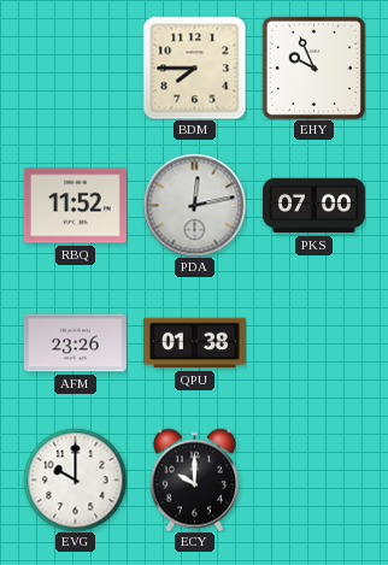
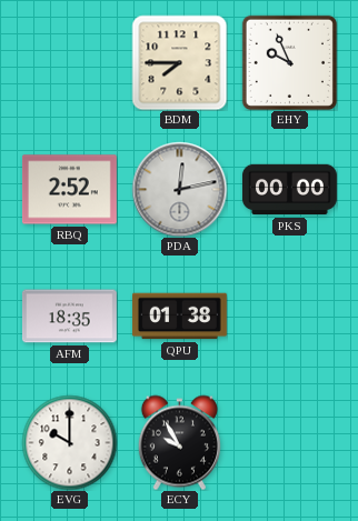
RBQ: 11:52 -> 2:52 (69, 190)
PKS: 07:00 -> 00:00 (289, 190)
AFM: 23:26 -> 18:35 (69, 317)
ECY: 10:00 -> 9:55 (179, 442)
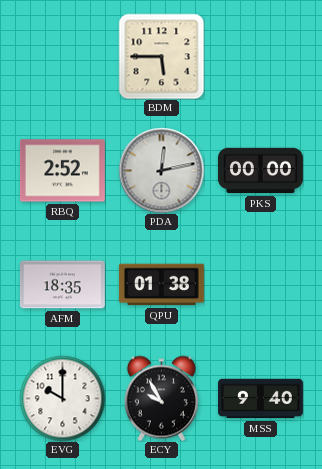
BDM: 7:45 -> 5:45 (161, 56)
EHY: 9:56 -> none (289, 62)
MSS: none -> 9:40 (261, 399)
